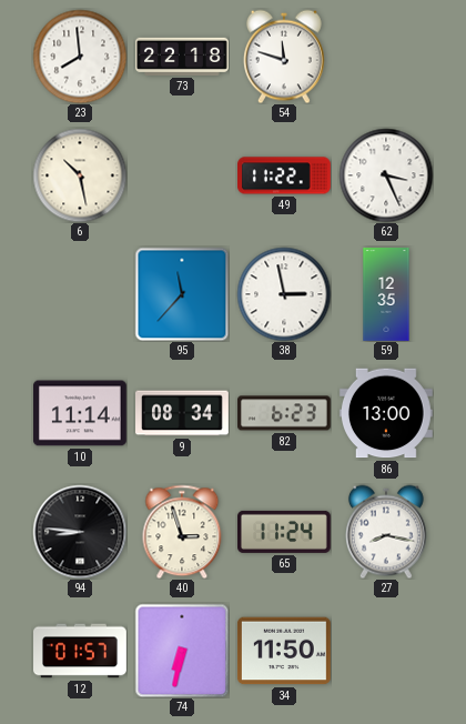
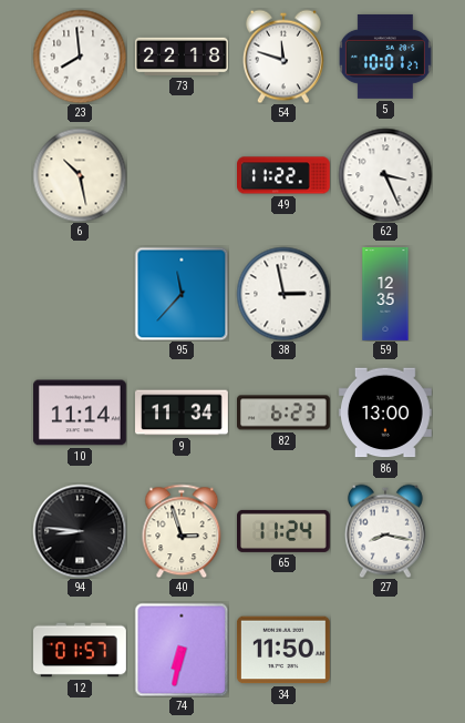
5: none -> 10:01 (385, 57)
9: 08:34 -> 11:34 (183, 413)
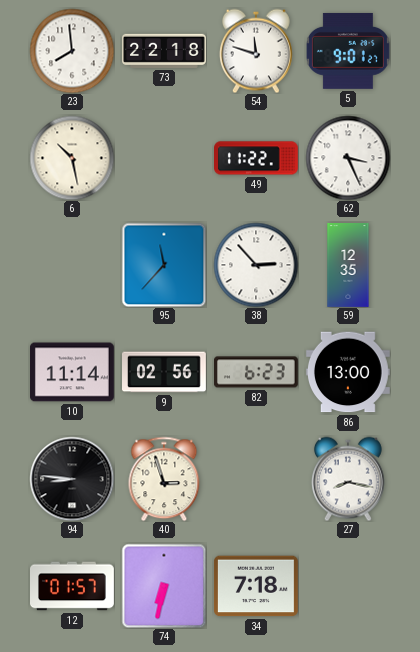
5: 10:01 -> 9:01 (348, 51)
38: 2:58 -> 2:53 (256, 265)
9: 11:34 -> 02:56 (165, 372)
65: 11:24 -> none (285, 531)
34: 11:50 -> 7:18 (256, 586)
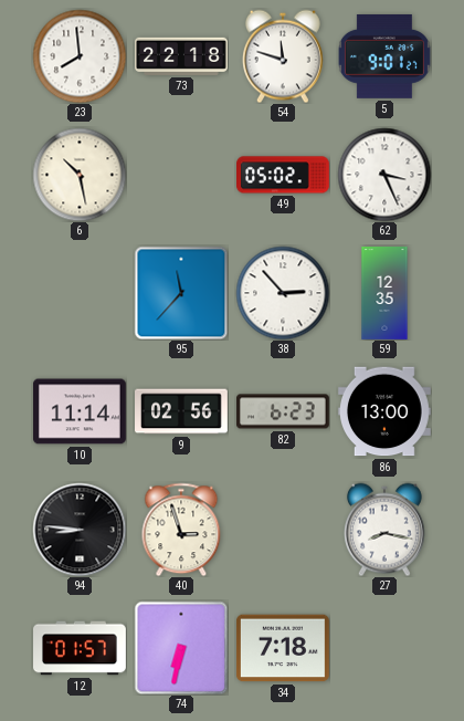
49: 11:22 -> 05:02 (284, 175)
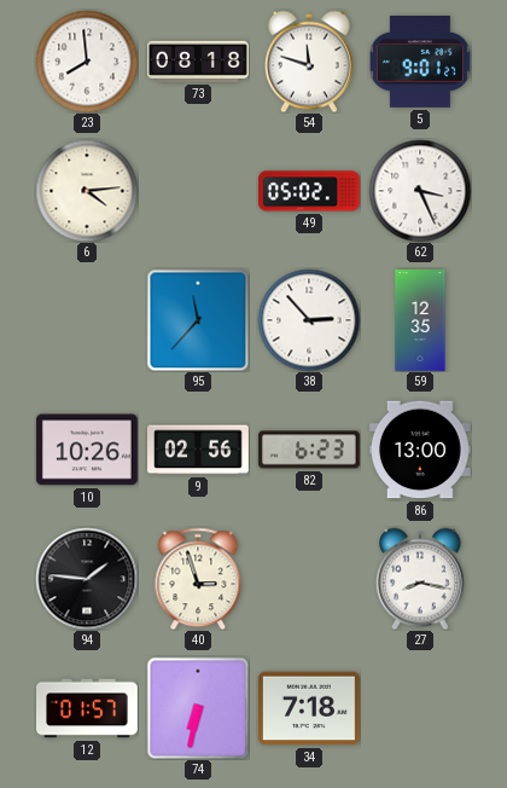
73: 22:18 -> 08:18 (199, 62)
6: 10:28 -> 4:14 (87, 191)
10: 11:14 -> 10:26 (88, 450)
94: 8:46 -> 1:46 (87, 579)
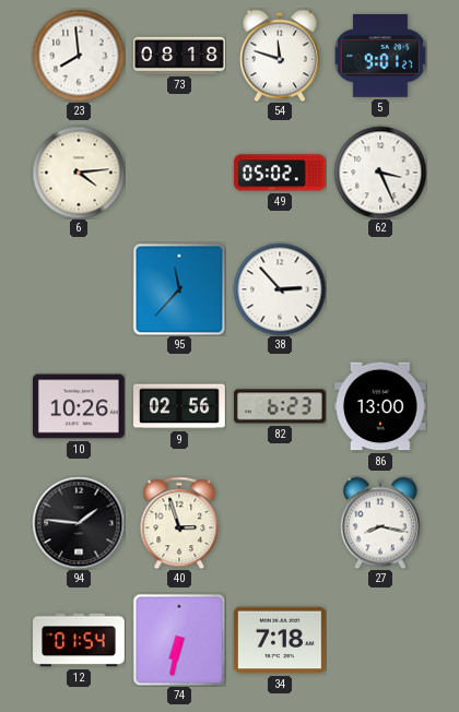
59: 12:35 -> none (420, 320)
12: 01:57 -> 01:54 (80, 640)
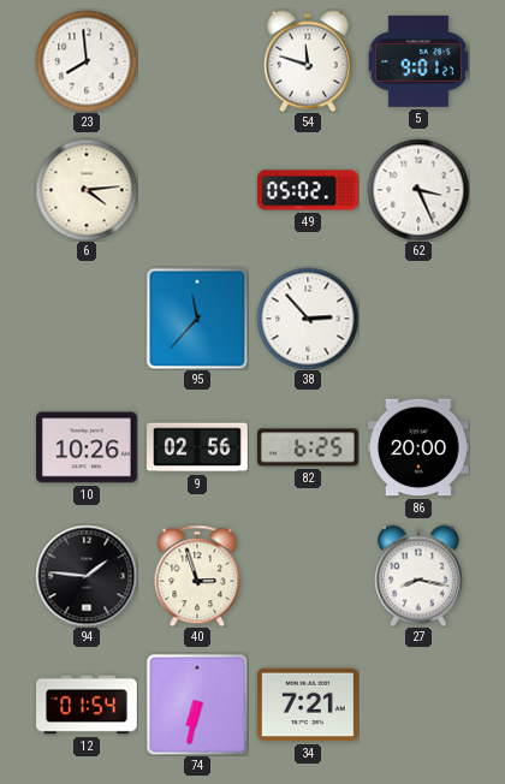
73: 08:18 -> none (180, 56)
82: 6:23 -> 6:25 (309, 447)
86: 13:00 -> 20:00 (418, 447)
34: 7:18 -> 7:21 (308, 705)
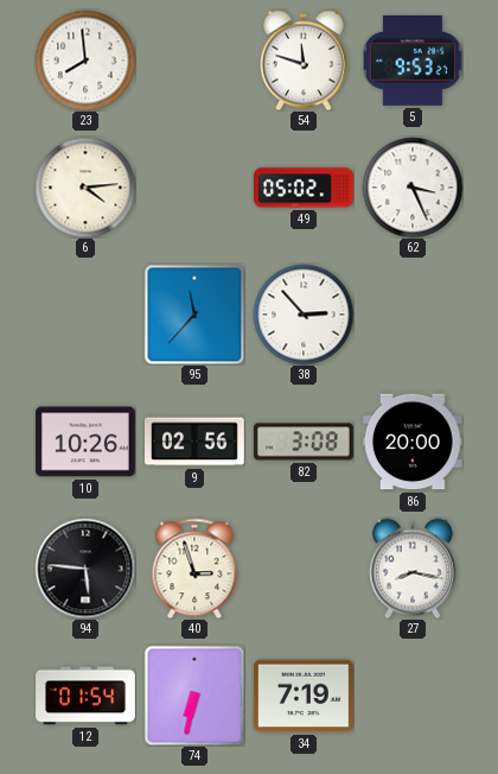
5: 9:01 -> 9:53 (413, 61)
82: 6:25 -> 3:08 (305, 442)
94: 1:46 -> 5:46 (85, 569)
34: 7:21 -> 7:19 (304, 696)
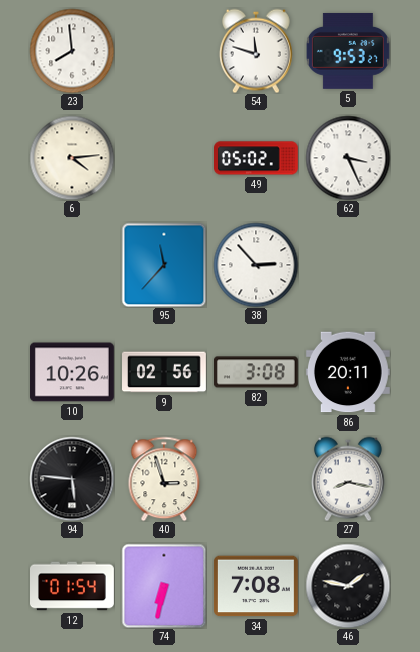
86: 20:00 -> 20:11 (348, 372)
34: 7:19 -> 7:08 (256, 586)
46: none -> 1:47 (348, 586)
